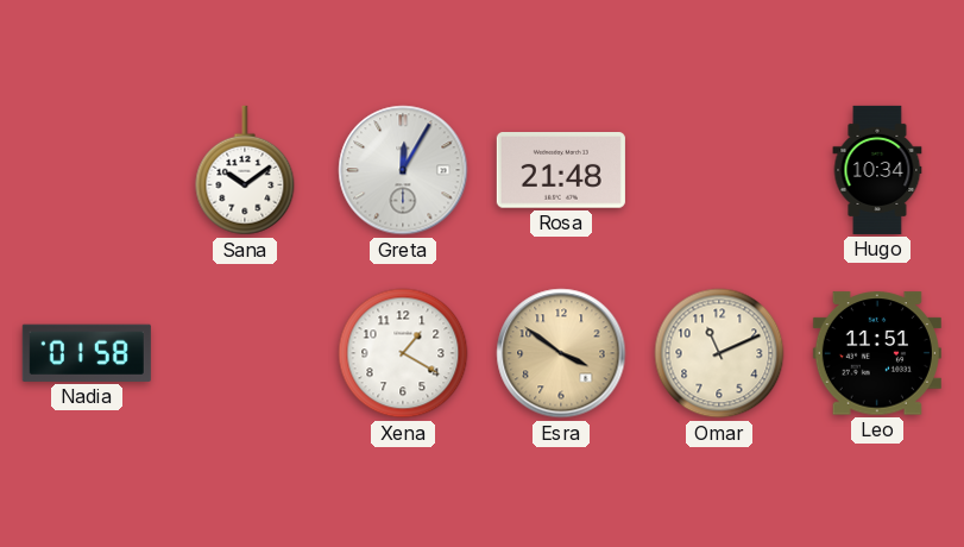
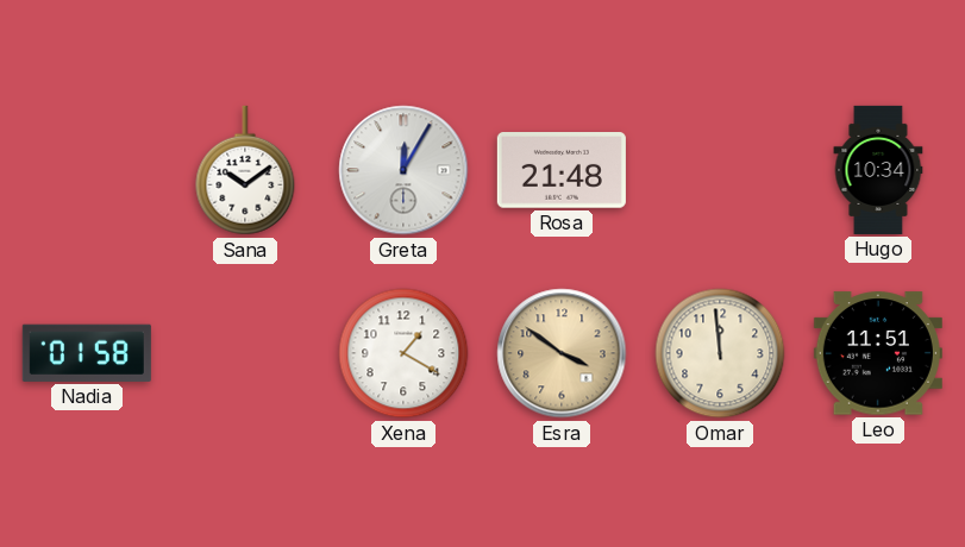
Omar: 11:11 -> 11:59 (720, 353)
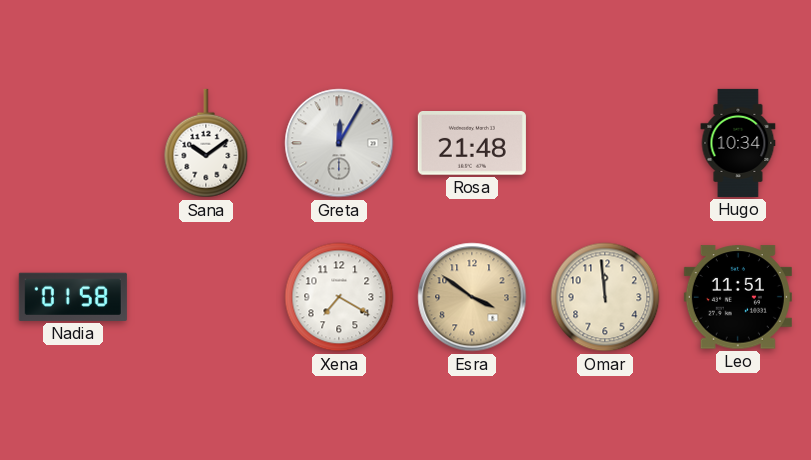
Xena: 1:20 -> 7:20 (339, 297)
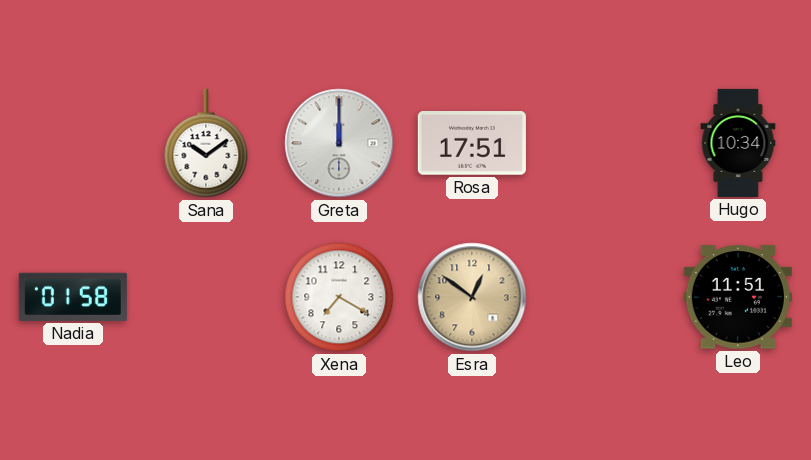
Greta: 12:05 -> 12:00 (339, 143)
Rosa: 21:48 -> 17:51 (472, 143)
Esra: 3:51 -> 12:51 (472, 297)
Omar: 11:59 -> none (605, 297)
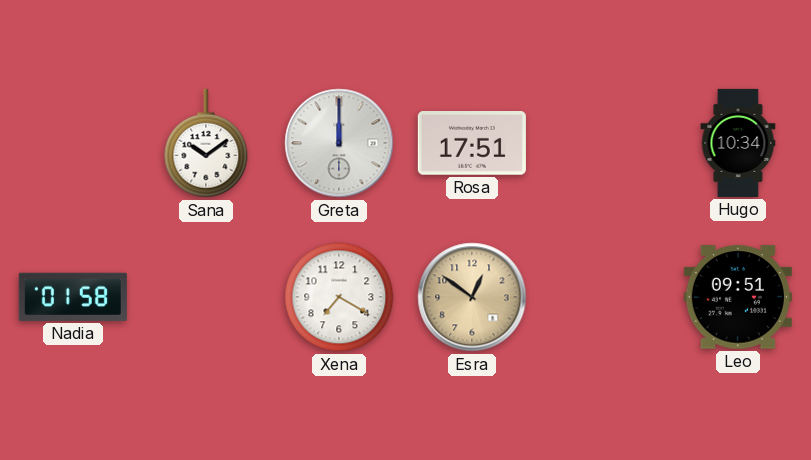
Leo: 11:51 -> 09:51 (738, 297)
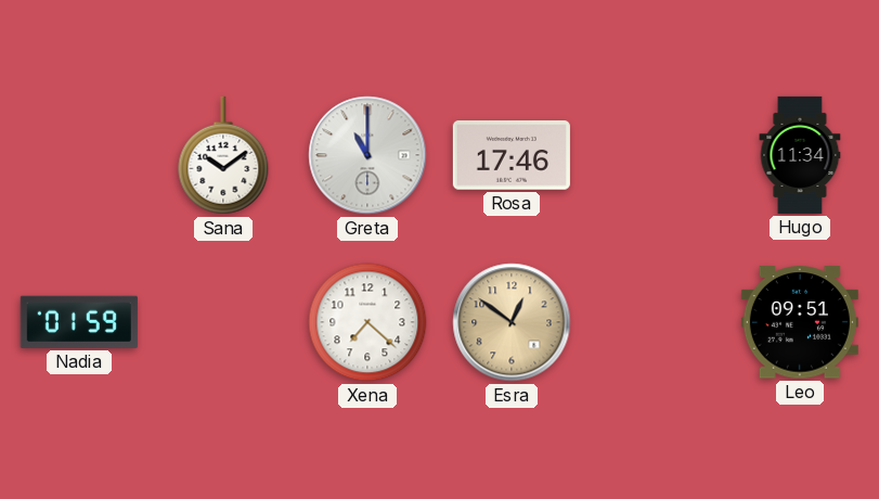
Greta: 12:00 -> 11:00 (367, 155)
Rosa: 17:51 -> 17:46 (512, 155)
Hugo: 10:34 -> 11:34 (800, 155)
Nadia: 01:58 -> 01:59 (79, 322)
Xena: 7:20 -> 7:22 (367, 322)
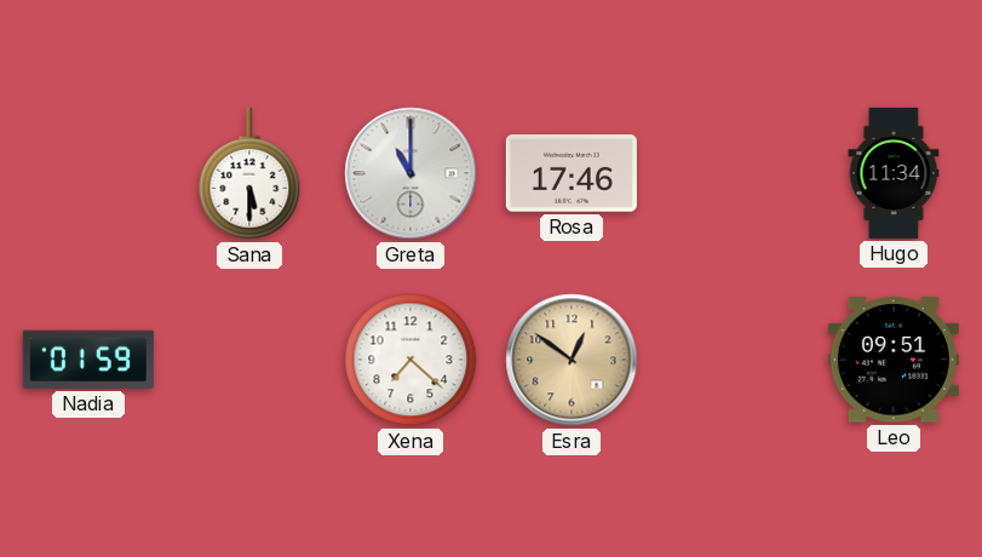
Sana: 10:09 -> 5:30 (249, 173)
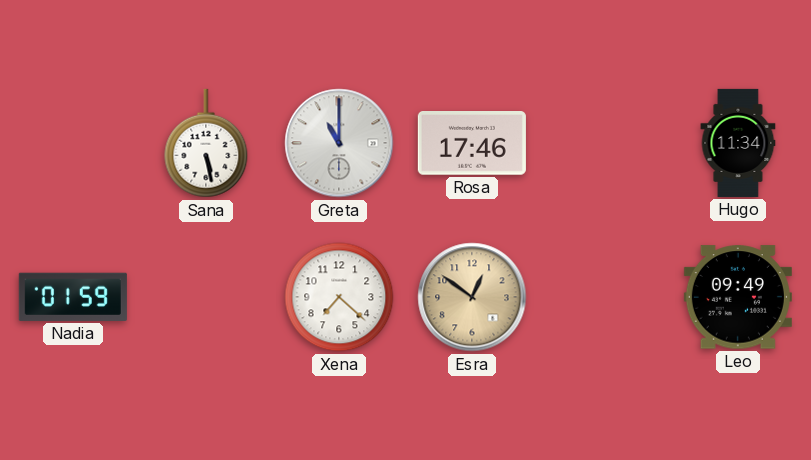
Sana: 5:30 -> 5:28 (206, 143)
Leo: 09:51 -> 09:49 (738, 297)
